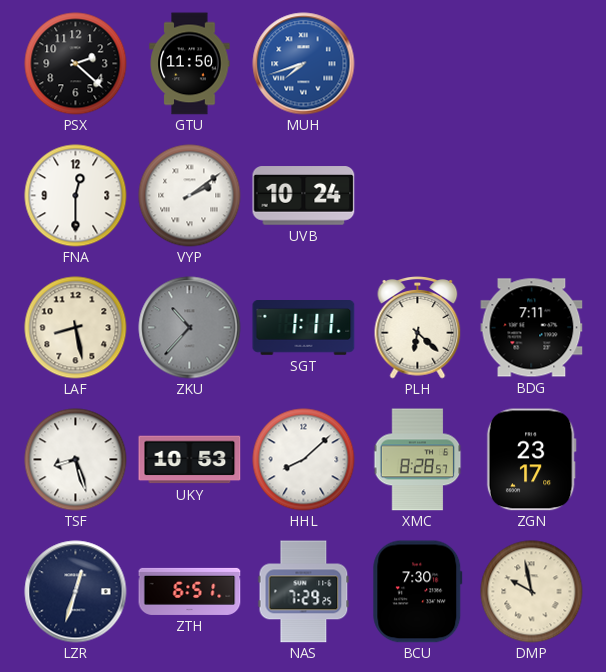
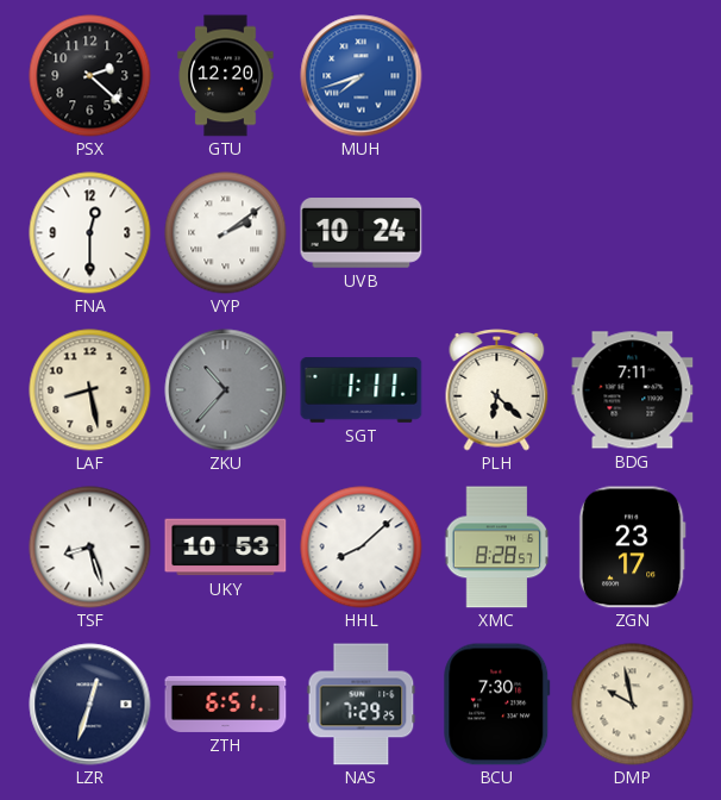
GTU: 11:50 -> 12:20 (226, 76)
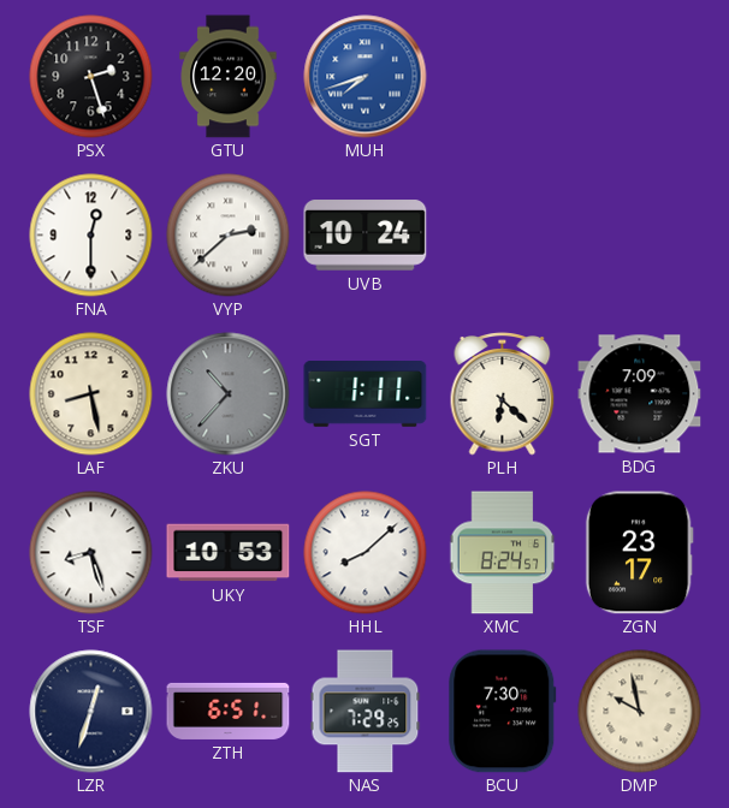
PSX: 2:22 -> 2:27 (91, 77)
VYP: 2:09 -> 2:38 (229, 236)
BDG: 7:11 -> 7:09 (640, 394)
XMC: 8:28 -> 8:24 (503, 553)
